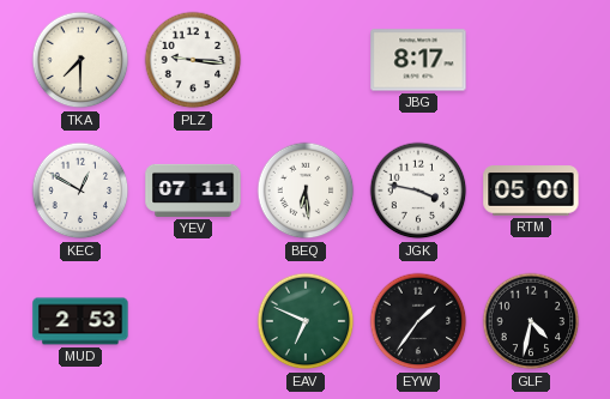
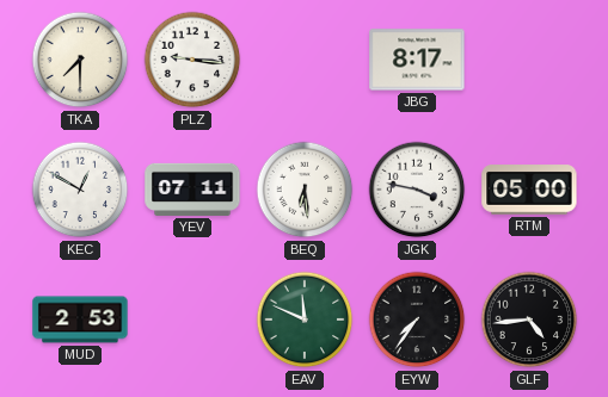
EAV: 6:49 -> 11:49 (305, 320)
EYW: 1:36 -> 7:36 (417, 320)
GLF: 4:32 -> 4:44 (529, 320)
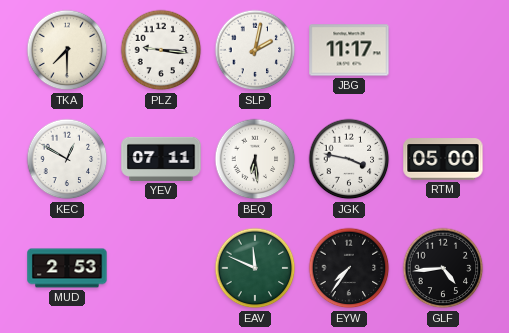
SLP: none -> 2:02 (255, 50)
JBG: 8:17 -> 11:17 (349, 50)
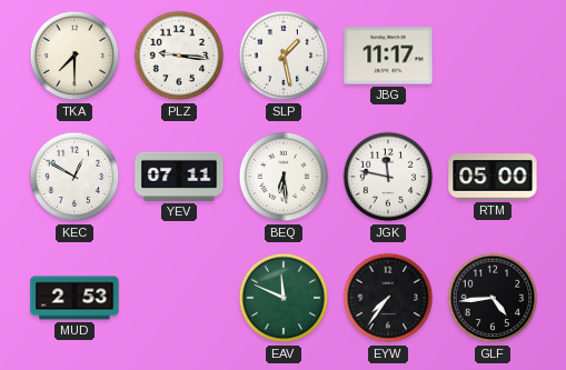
SLP: 2:02 -> 1:28 (284, 56)
JGK: 3:47 -> 11:47 (388, 177)
